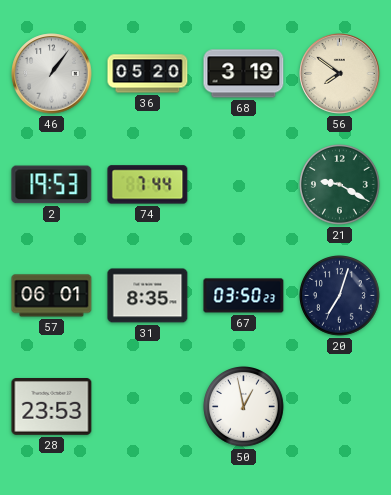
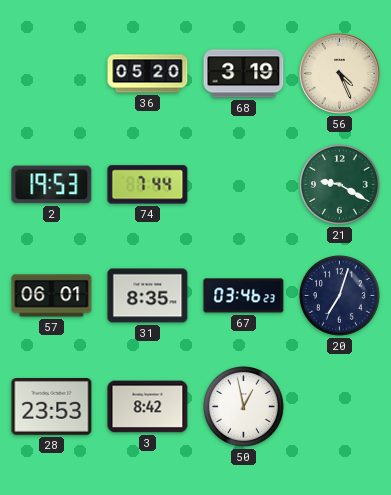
46: 1:06 -> none (52, 74)
56: 7:51 -> 4:26 (340, 74)
67: 03:50 -> 03:46 (244, 296)
3: none -> 8:42 (148, 407)
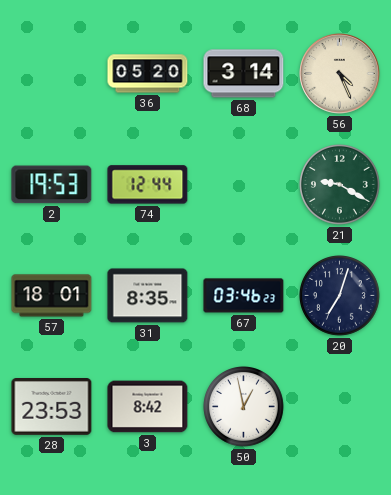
68: 3:19 -> 3:14 (244, 74)
74: 7:44 -> 12:44 (148, 185)
57: 06:01 -> 18:01 (52, 296)
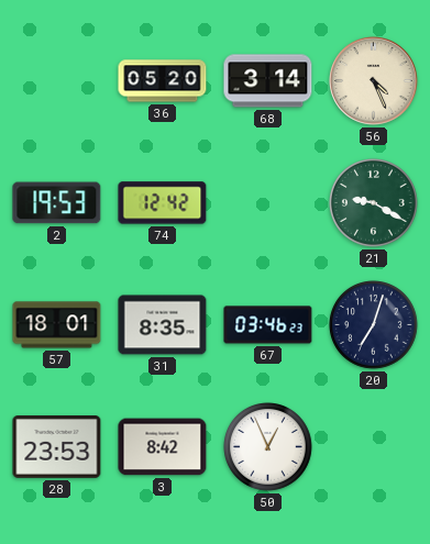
74: 12:44 -> 12:42 (163, 203)
50: 12:58 -> 12:56 (268, 447)
